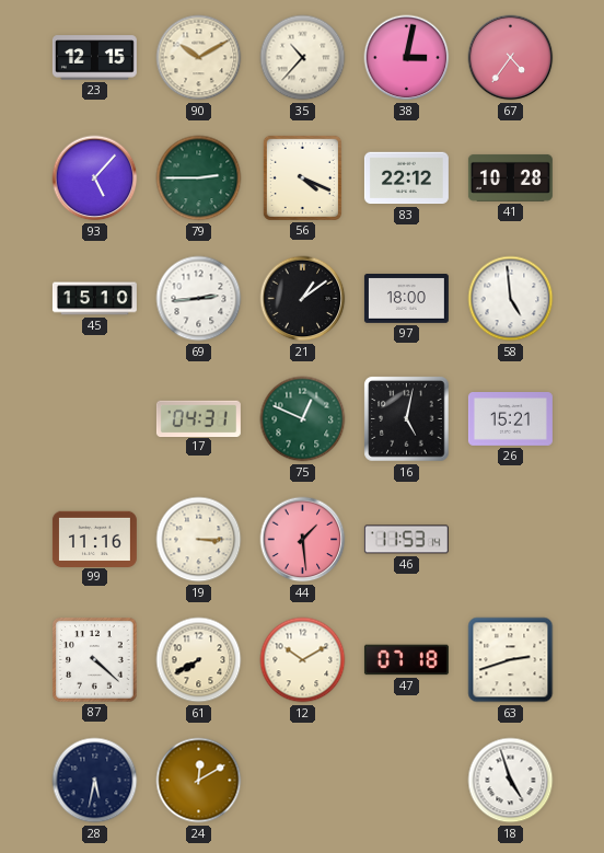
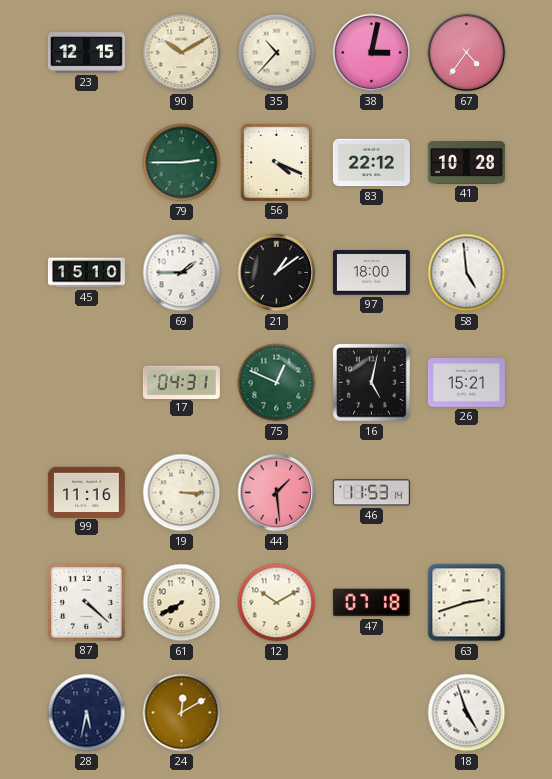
93: 5:07 -> none (95, 178)
69: 2:44 -> 1:45 (182, 273)
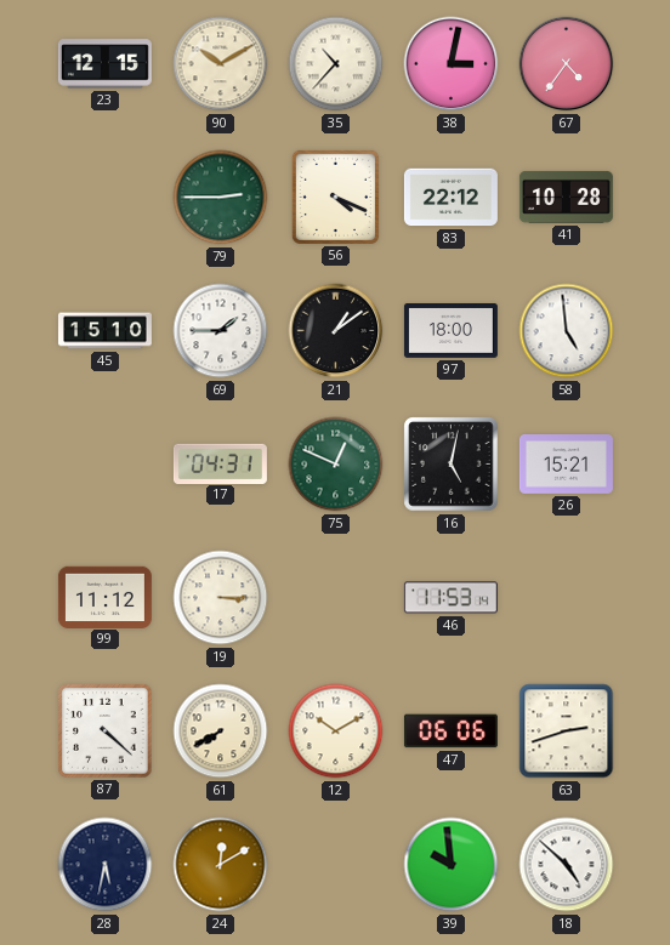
99: 11:16 -> 11:12 (104, 597)
44: 1:29 -> none (277, 493)
47: 07:18 -> 06:06 (450, 731)
39: none -> 9:59 (452, 865)
18: 4:57 -> 4:52 (567, 865)
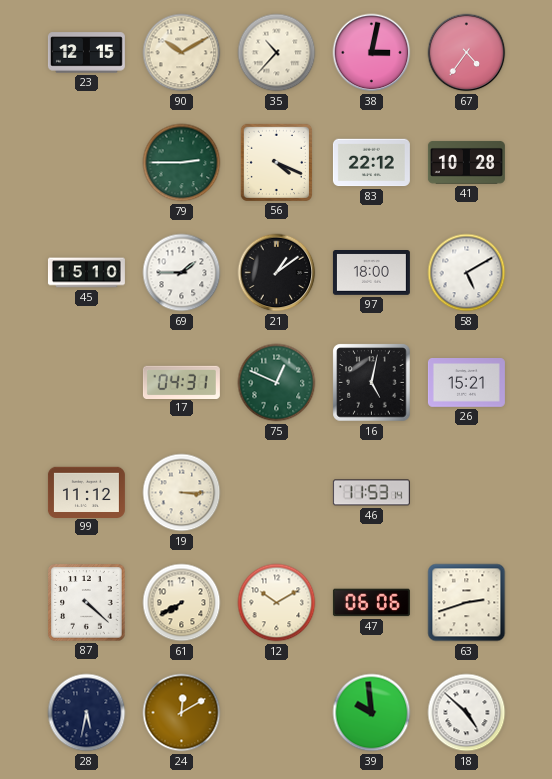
58: 4:59 -> 5:10 (467, 273)
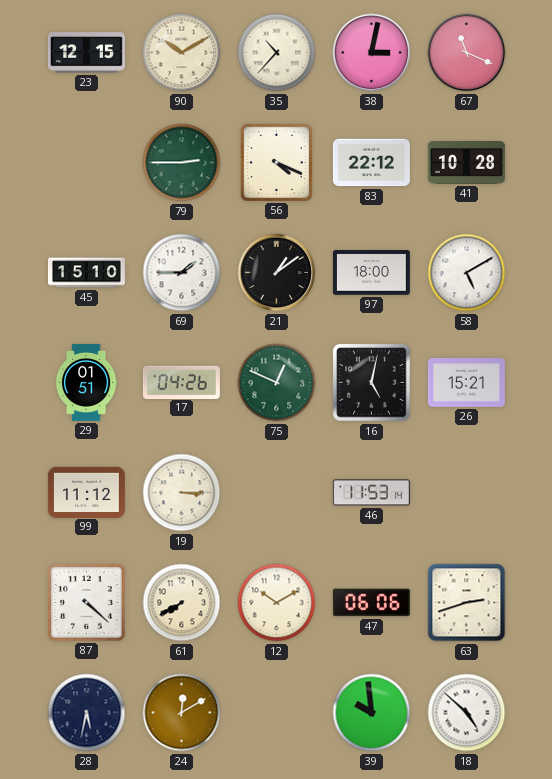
67: 4:36 -> 11:19 (467, 53)
29: none -> 01:51 (86, 382)
17: 04:31 -> 04:26 (181, 382)
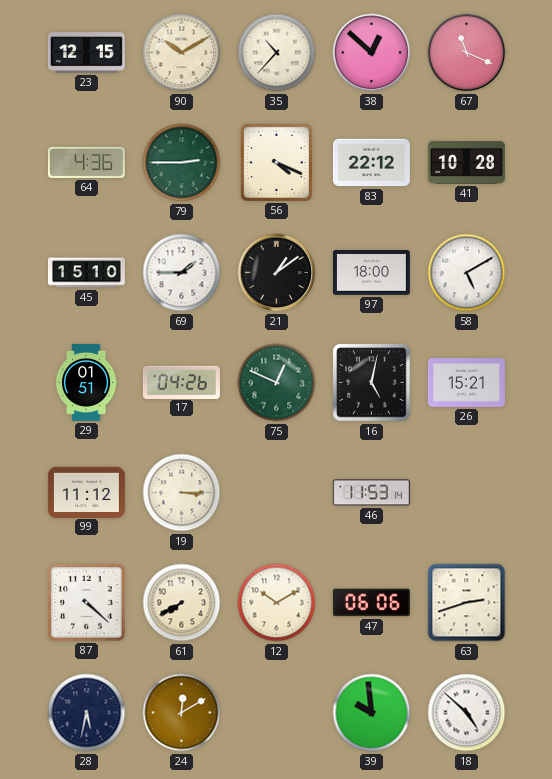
38: 3:02 -> 12:52 (372, 53)
64: none -> 4:36 (86, 162)
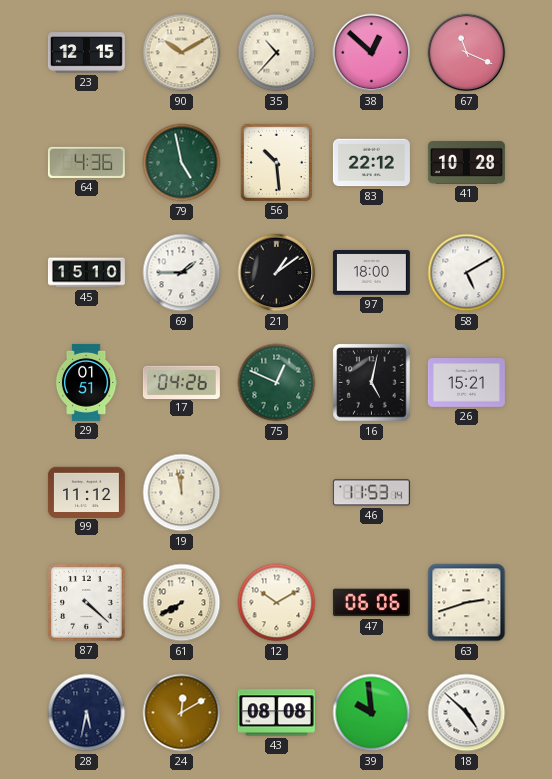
79: 2:45 -> 4:58 (182, 163)
56: 4:19 -> 10:29 (276, 162)
19: 3:15 -> 11:58 (182, 493)
43: none -> 08:08 (276, 713)
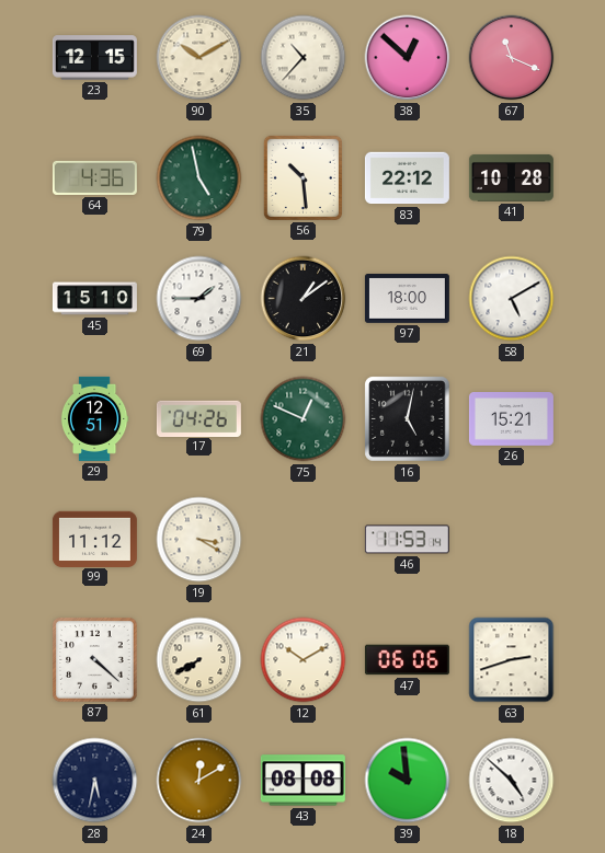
29: 01:51 -> 12:51 (94, 418)
19: 11:58 -> 3:20 (199, 540)
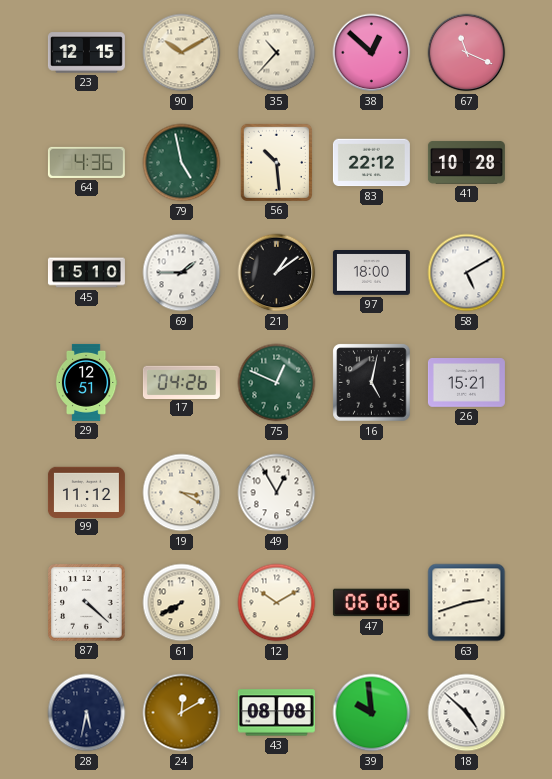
49: none -> 12:55 (277, 493)
46: 11:53 -> none (407, 540)
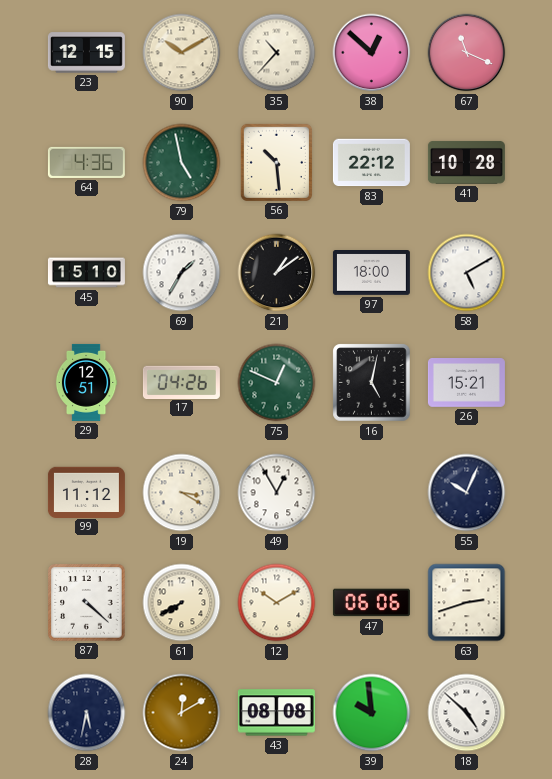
69: 1:45 -> 1:35 (182, 273)
55: none -> 10:04 (467, 493)
